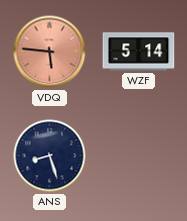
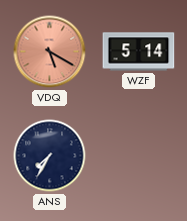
VDQ: 5:46 -> 5:20 (50, 52)
ANS: 8:27 -> 7:35 (50, 156)
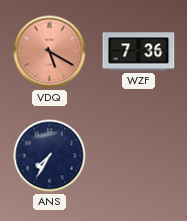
WZF: 5:14 -> 7:36 (139, 52)
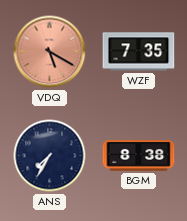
WZF: 7:36 -> 7:35 (139, 52)
BGM: none -> 8:38 (139, 156)
